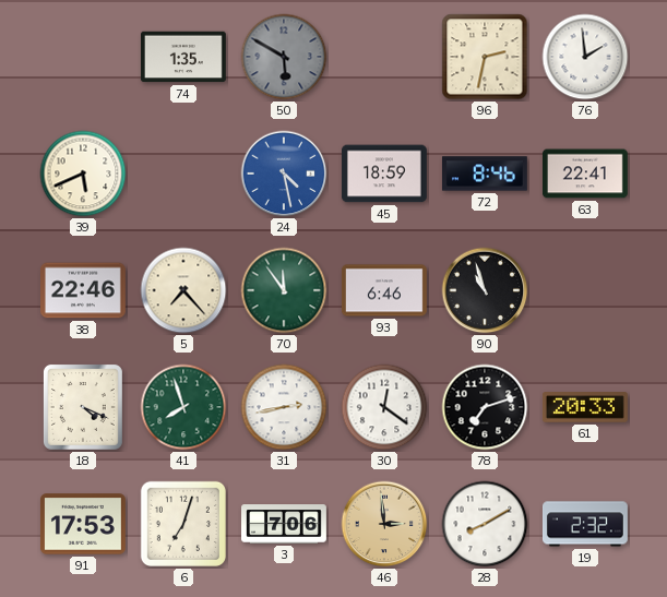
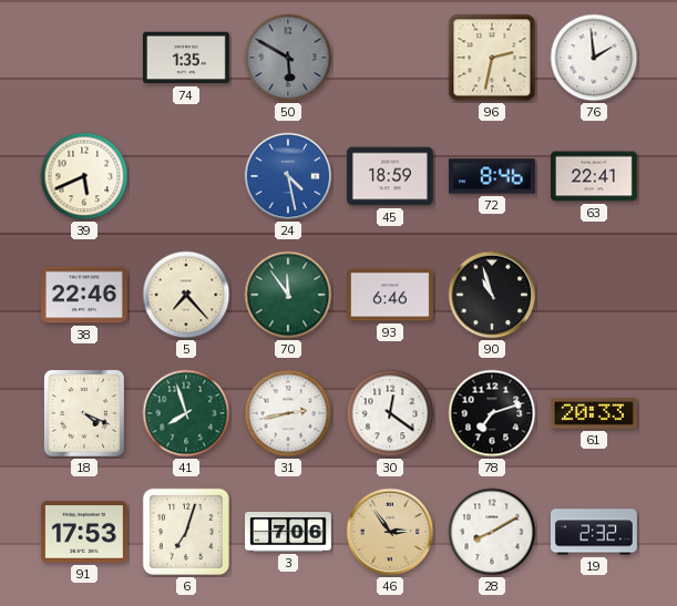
46: 2:59 -> 2:54 (390, 532)
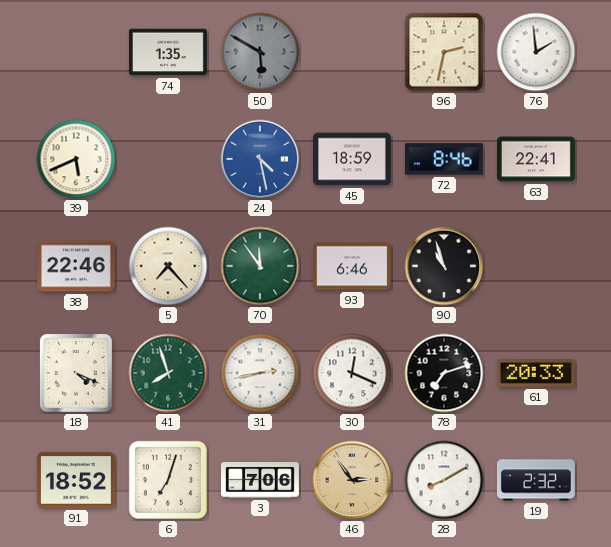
30: 12:21 -> 12:19 (352, 373)
91: 17:53 -> 18:52 (76, 480)
